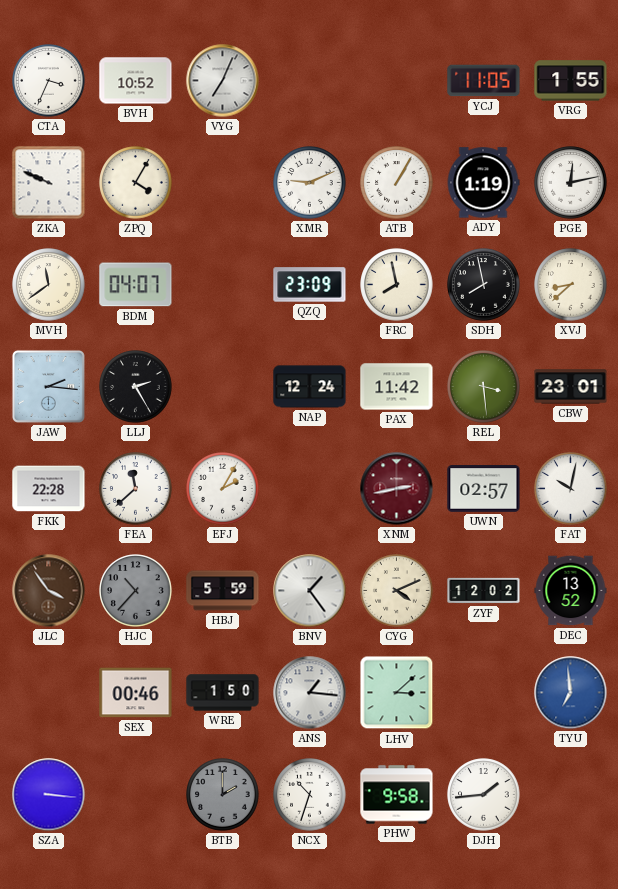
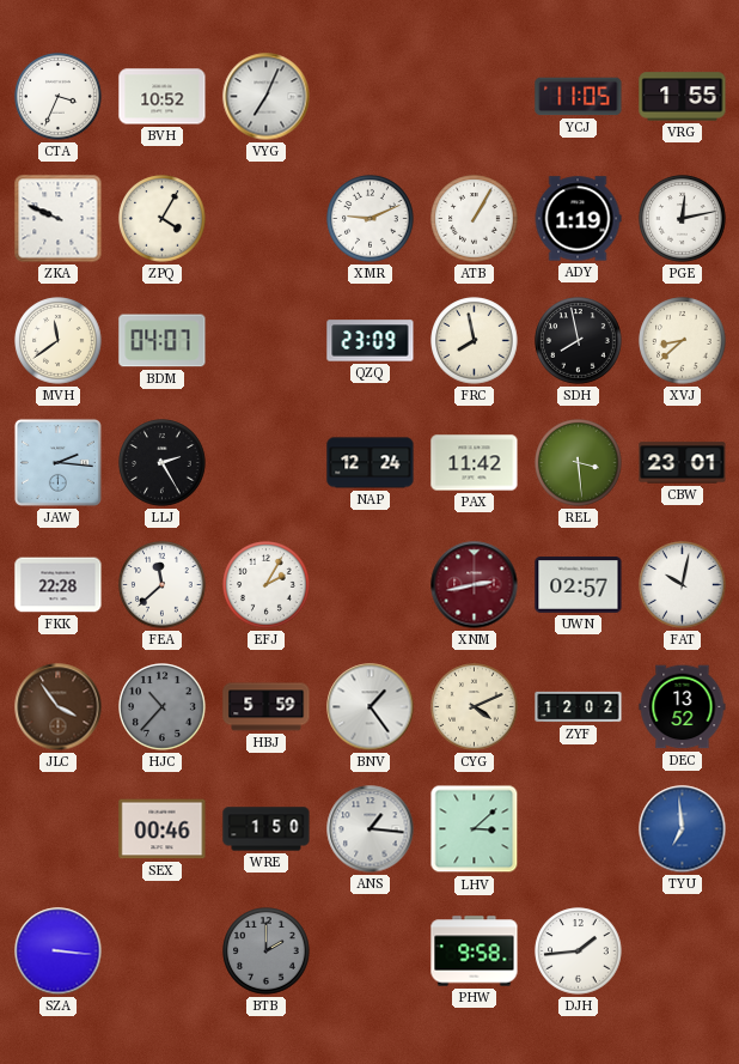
NCX: 10:33 -> none (310, 795)
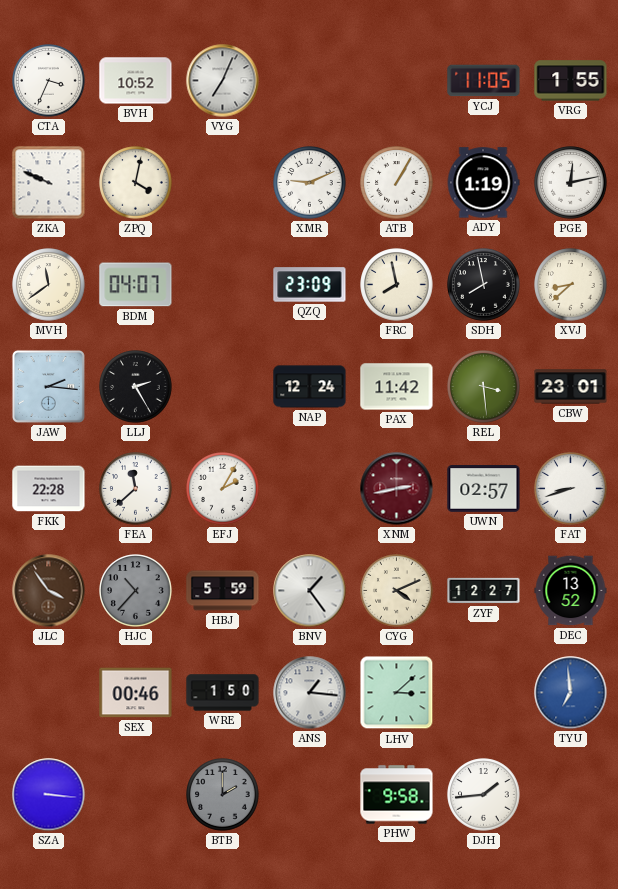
ZPQ: 4:05 -> 4:02 (136, 183)
FAT: 10:02 -> 8:42 (571, 489)
ZYF: 12:02 -> 12:27 (484, 591)
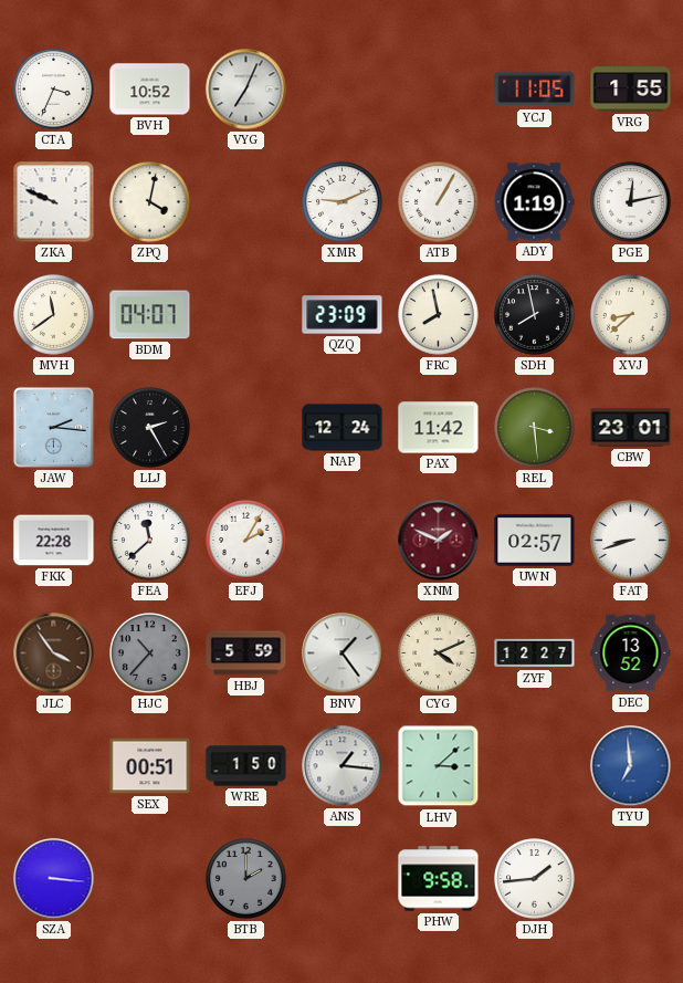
XNM: 2:43 -> 1:49 (439, 541)
SEX: 00:46 -> 00:51 (150, 766)
